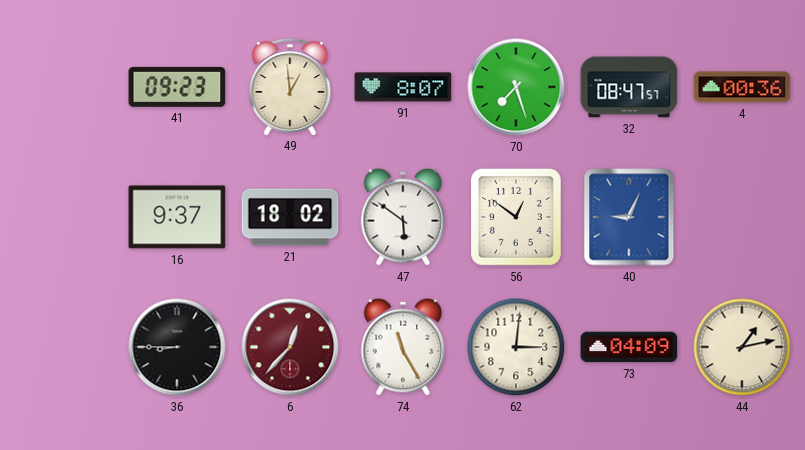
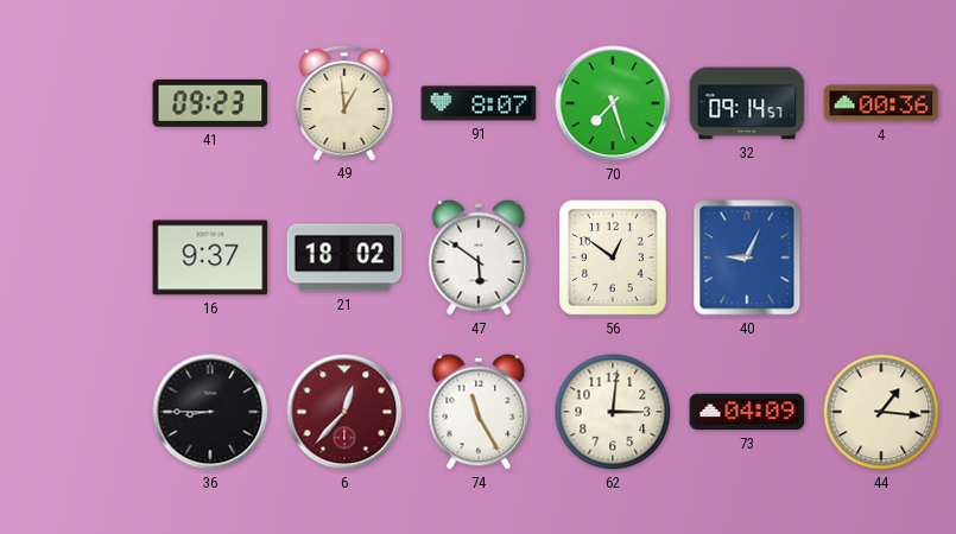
32: 08:47 -> 09:14 (747, 103)
44: 1:13 -> 1:16 (881, 412)
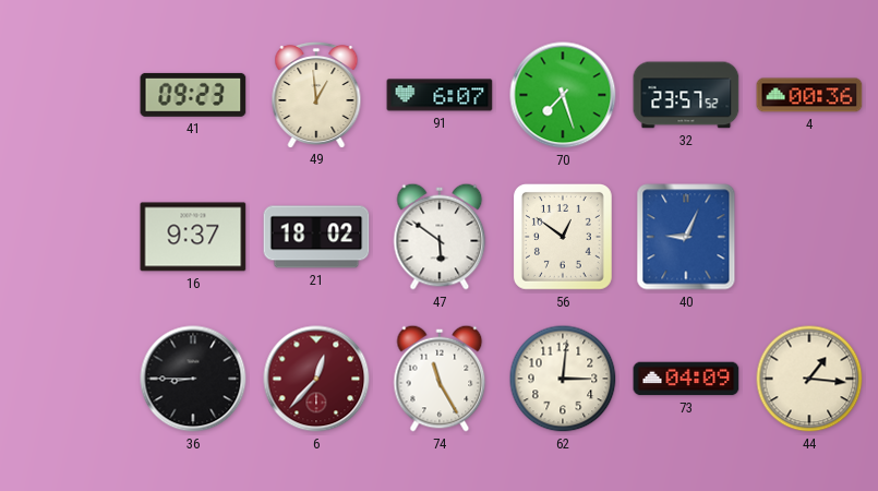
91: 8:07 -> 6:07 (440, 95)
32: 09:14 -> 23:57 (686, 95)
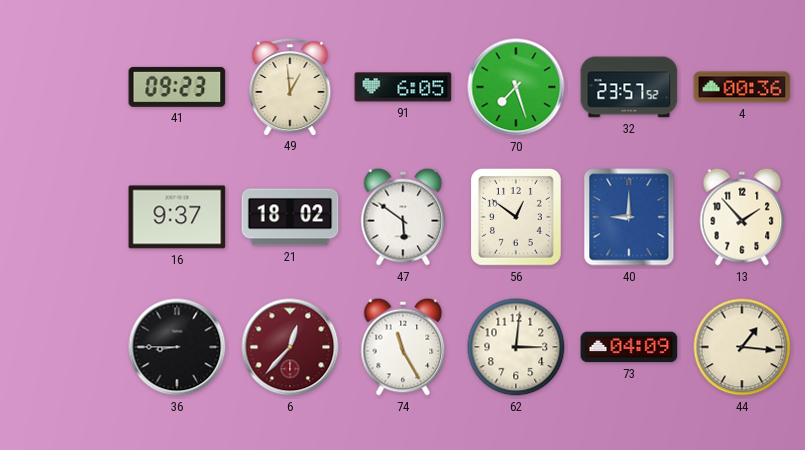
91: 6:07 -> 6:05 (403, 87)
40: 9:04 -> 9:00 (629, 217)
13: none -> 1:53 (742, 217)
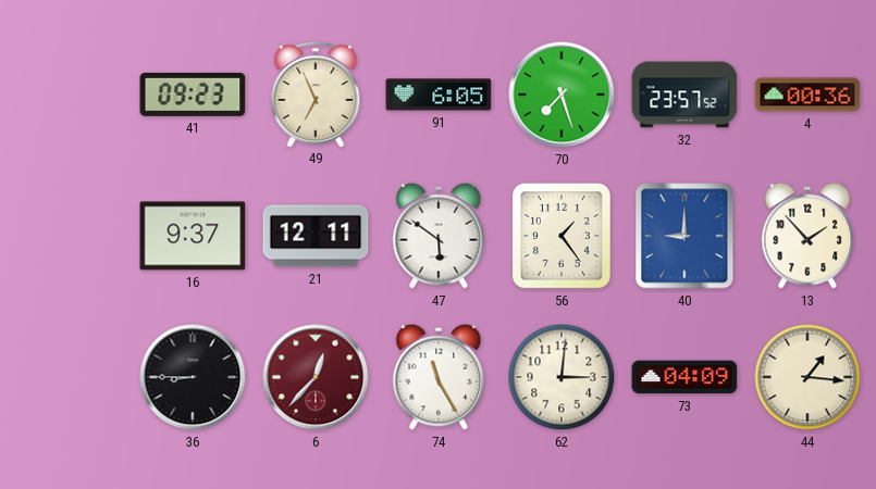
49: 12:59 -> 6:56 (316, 93)
21: 18:02 -> 12:11 (316, 236)
56: 12:51 -> 1:24 (562, 236)
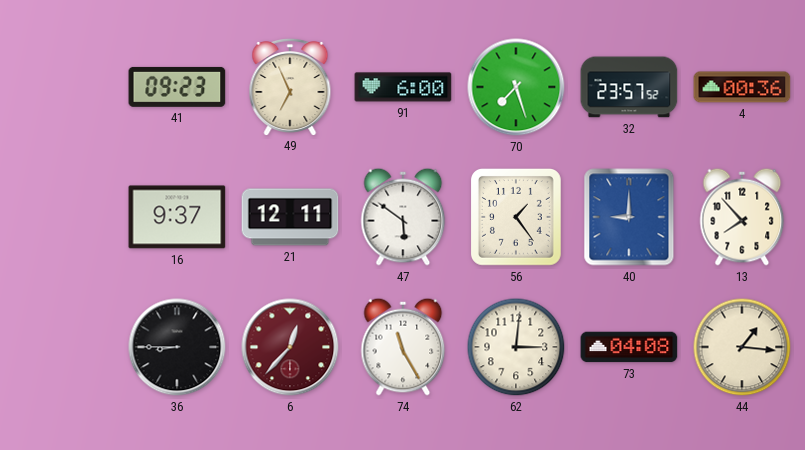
91: 6:05 -> 6:00 (403, 87)
13: 1:53 -> 7:53 (742, 217)
73: 04:09 -> 04:08 (629, 347)
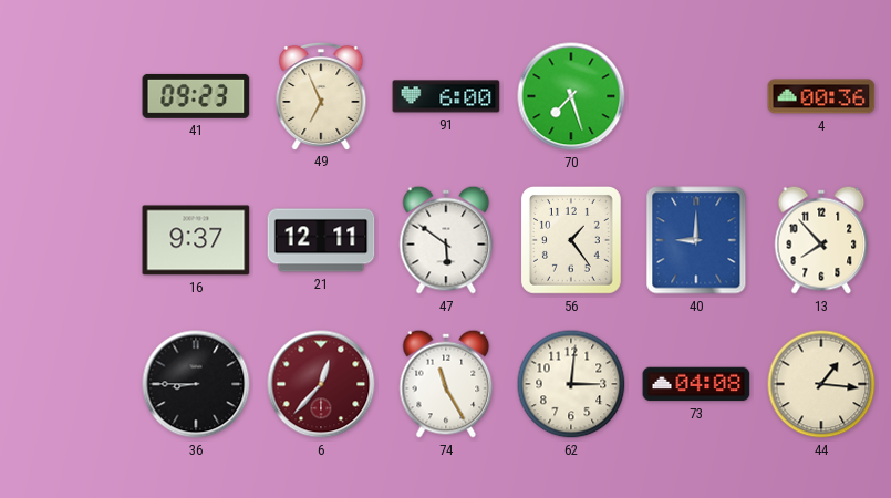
32: 23:57 -> none (629, 87)
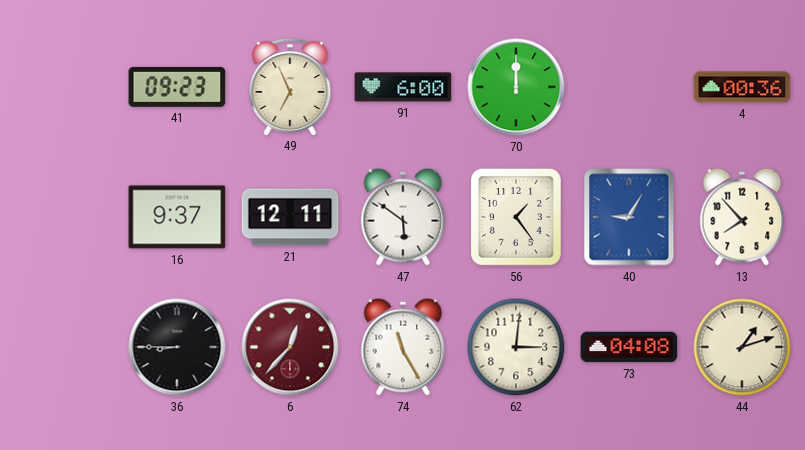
70: 7:27 -> 12:00 (516, 87)
40: 9:00 -> 9:05 (629, 217)
44: 1:16 -> 1:12 (742, 347)
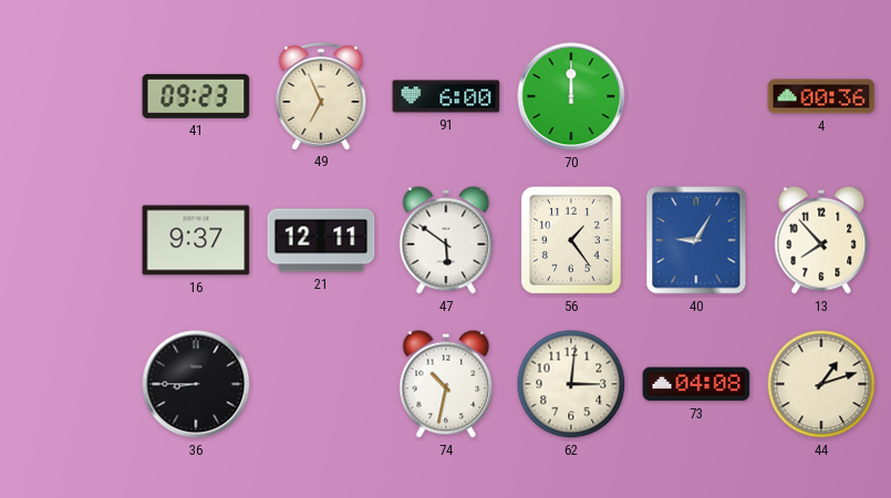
6: 12:37 -> none (290, 347)
74: 11:25 -> 10:32 (446, 384)
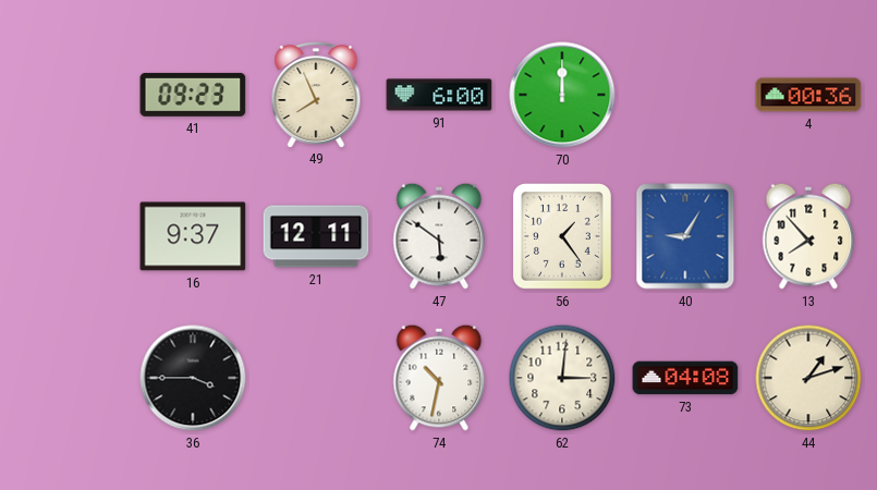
49: 6:56 -> 7:56 (316, 94)
36: 8:45 -> 3:45 (193, 378)
